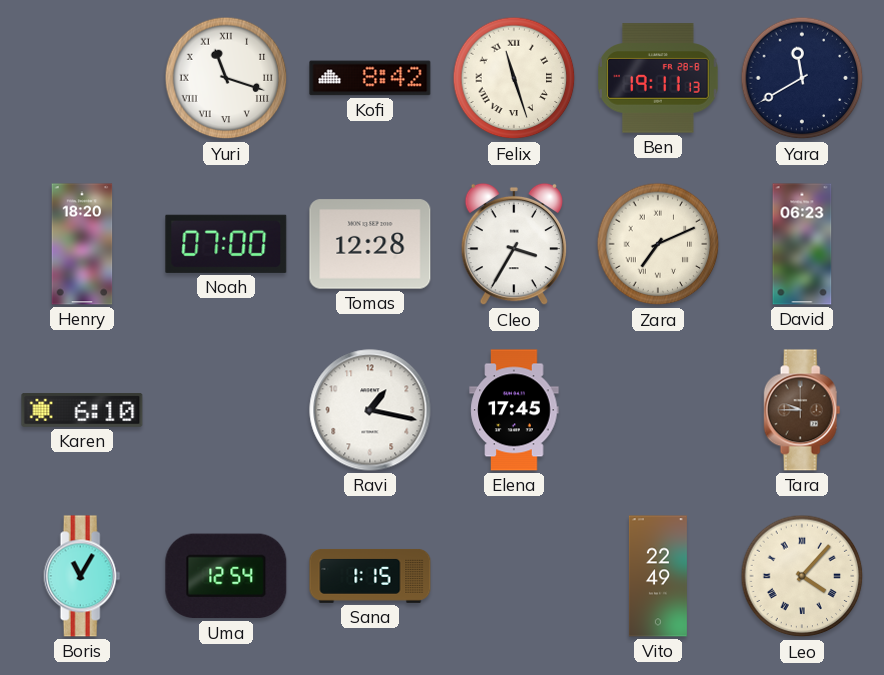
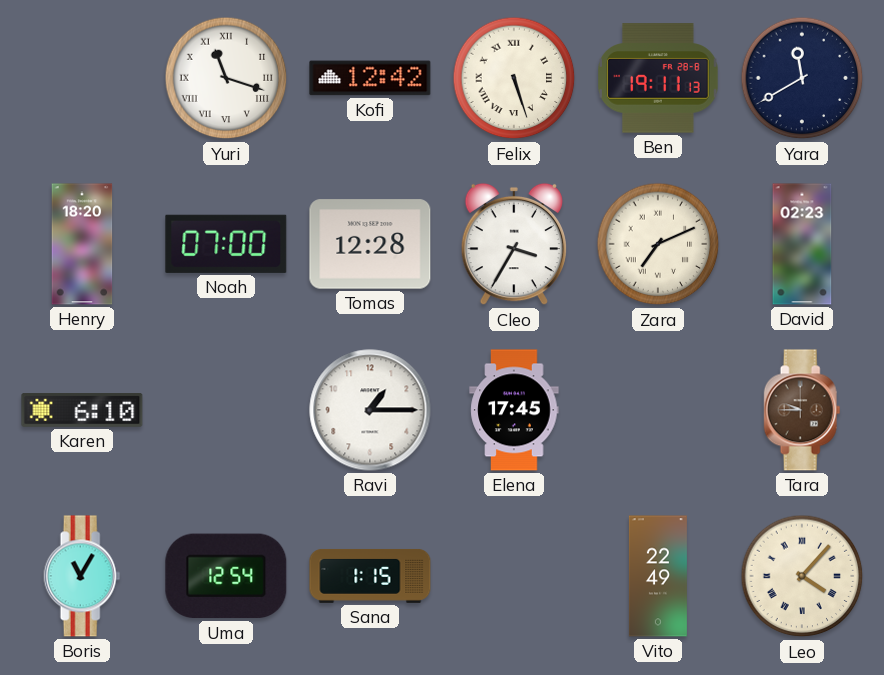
Kofi: 8:42 -> 12:42 (370, 78)
Felix: 11:27 -> 5:27 (514, 78)
David: 06:23 -> 02:23 (802, 244)
Ravi: 1:17 -> 1:15 (370, 410)
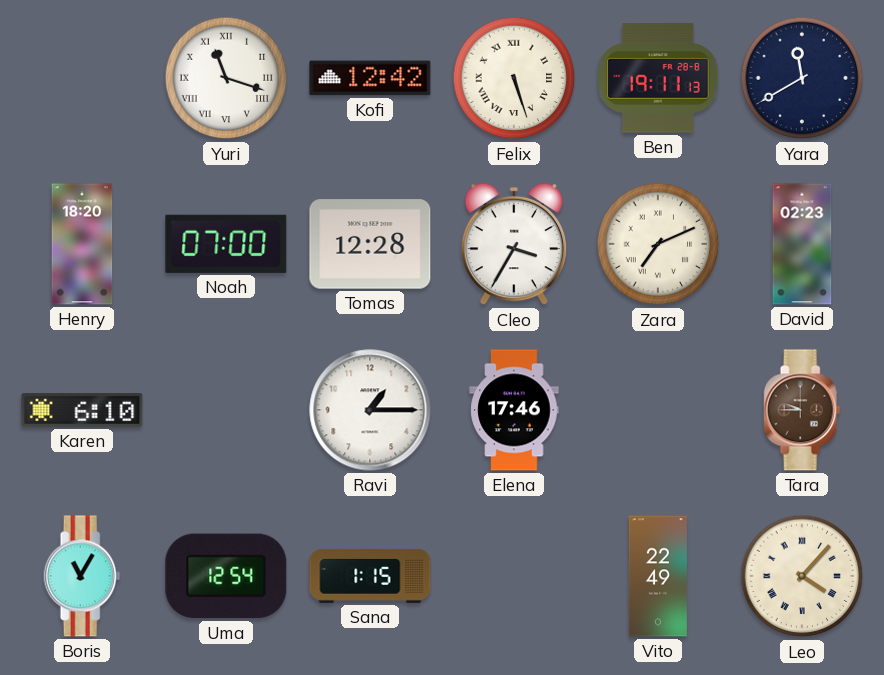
Elena: 17:45 -> 17:46 (514, 410)
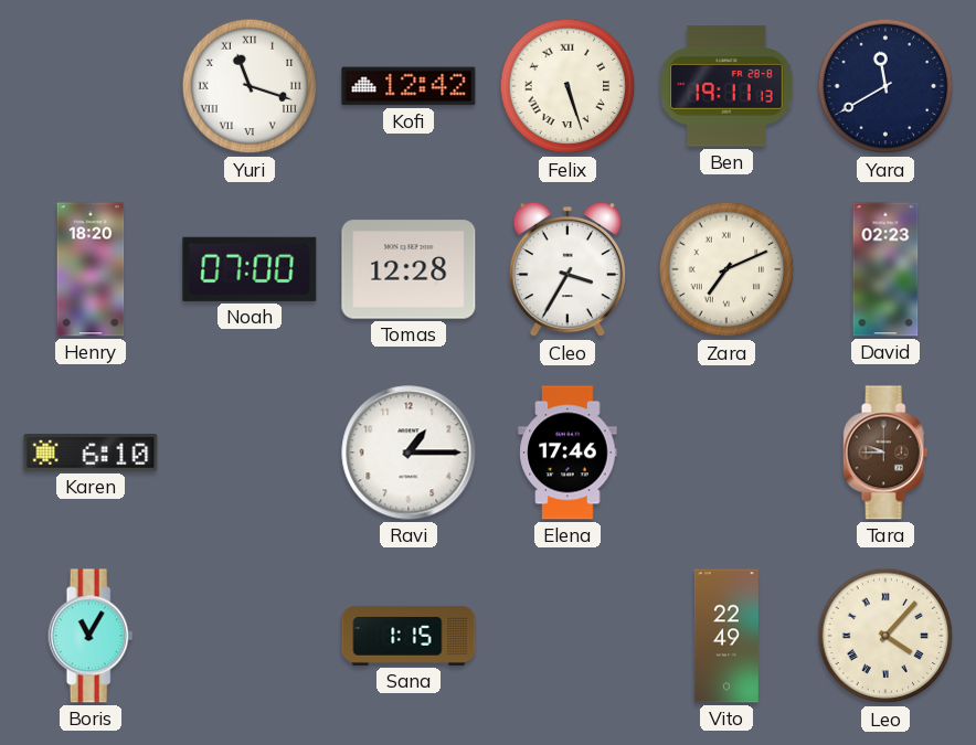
Uma: 12:54 -> none (226, 576)
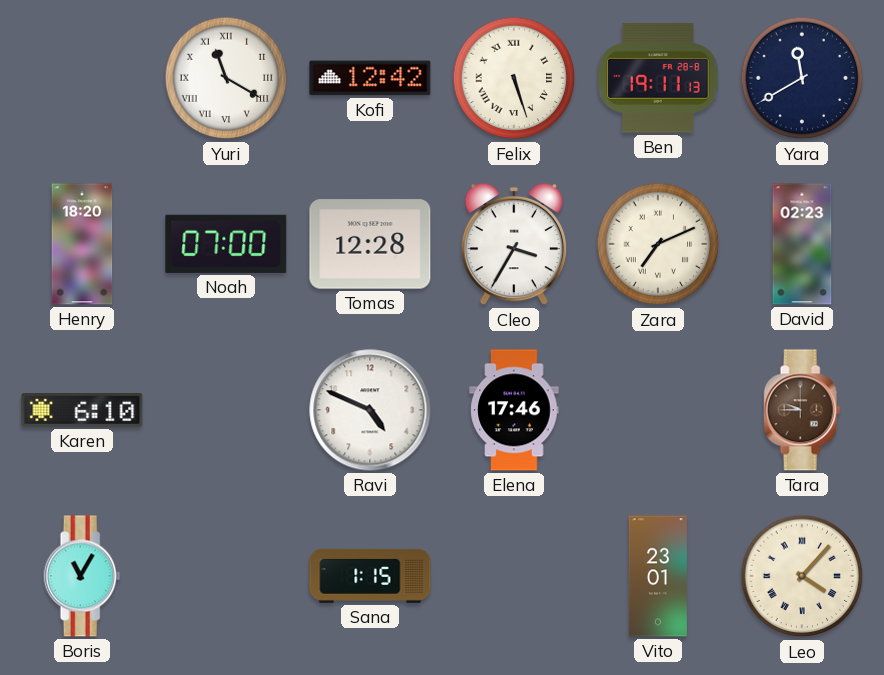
Yuri: 11:18 -> 11:20 (226, 78)
Ravi: 1:15 -> 4:49 (370, 410)
Vito: 22:49 -> 23:01 (658, 576)
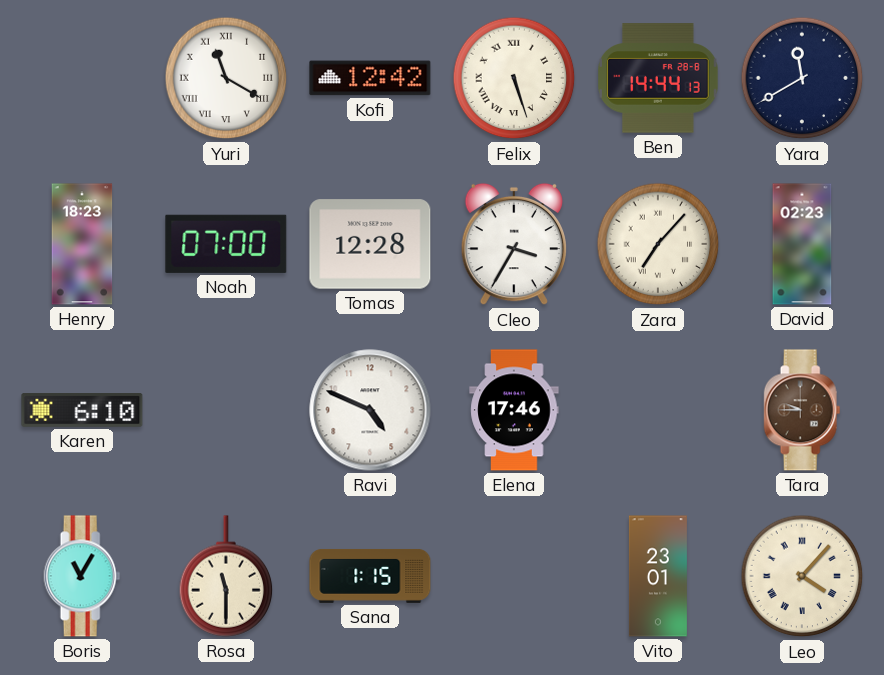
Ben: 19:11 -> 14:44 (658, 78)
Henry: 18:20 -> 18:23 (82, 244)
Zara: 7:11 -> 7:07 (658, 244)
Rosa: none -> 11:30 (226, 576)
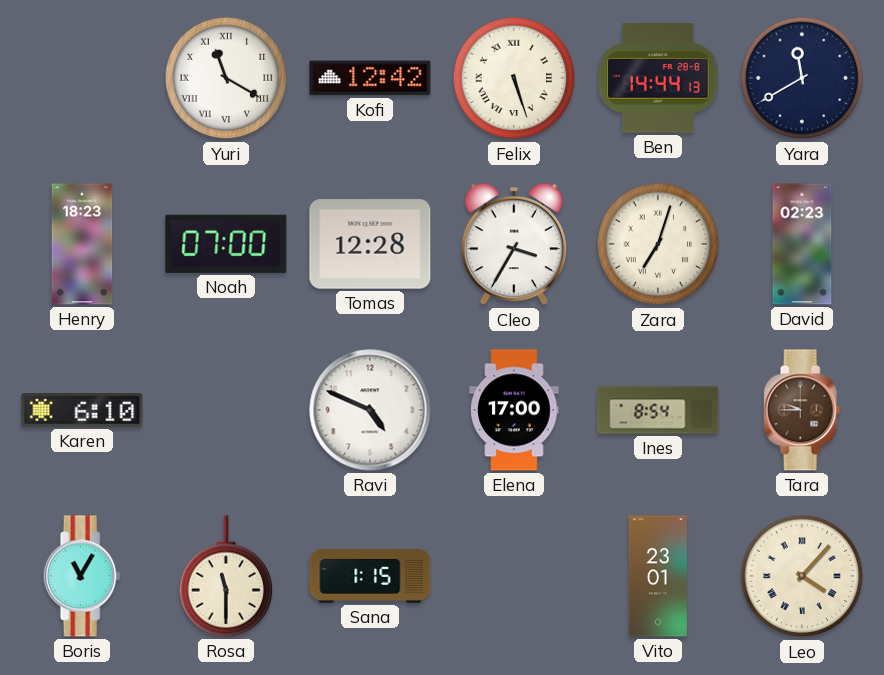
Zara: 7:07 -> 7:03 (658, 244)
Elena: 17:46 -> 17:00 (514, 410)
Ines: none -> 8:54 (658, 410)
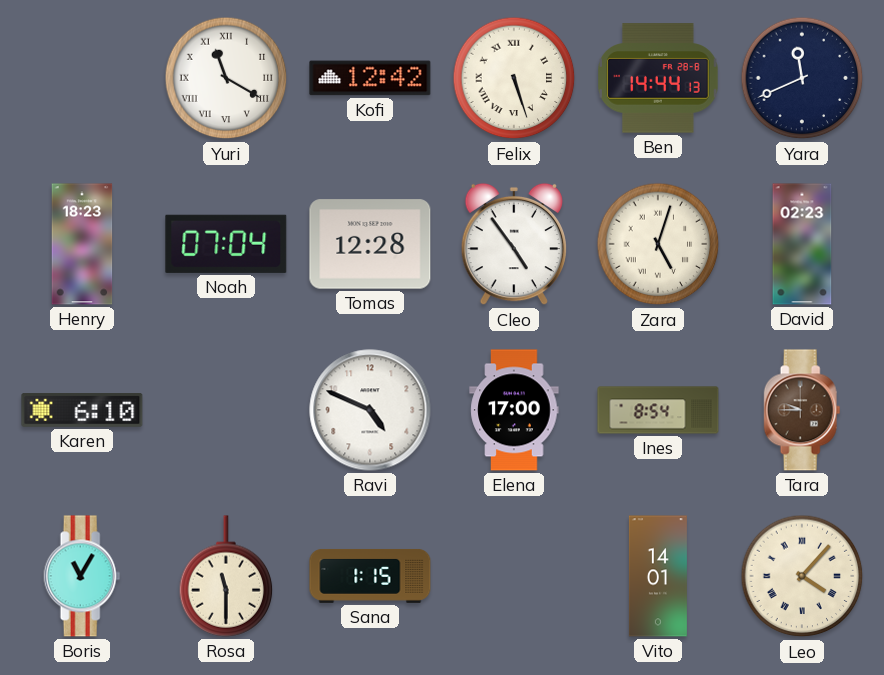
Yara: 11:40 -> 11:41 (802, 78)
Noah: 07:00 -> 07:04 (226, 244)
Cleo: 3:35 -> 4:54 (514, 244)
Zara: 7:03 -> 5:03 (658, 244)
Vito: 23:01 -> 14:01 (658, 576)
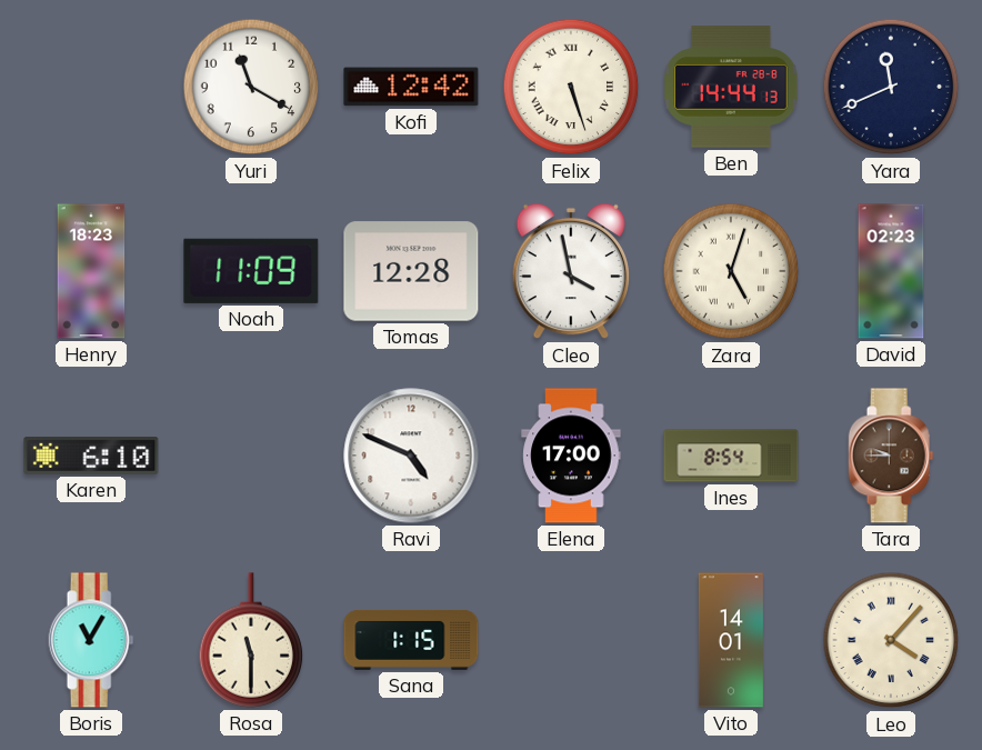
Yuri numerals: Roman -> Arabic (251, 87)
Noah: 07:04 -> 11:09 (251, 271)
Cleo: 4:54 -> 3:58 (571, 271)
